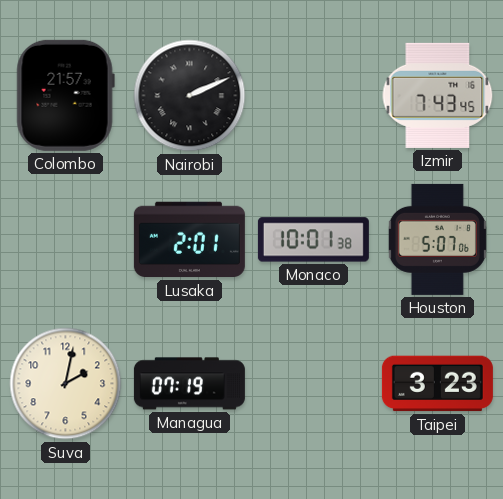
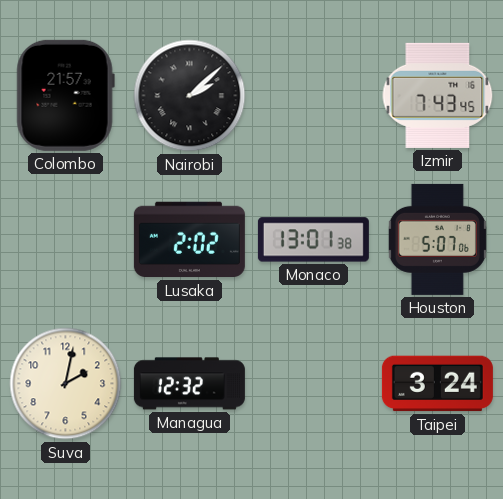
Nairobi: 2:11 -> 2:08 (190, 96)
Lusaka: 2:01 -> 2:02 (189, 240)
Monaco: 10:01 -> 13:01 (313, 240)
Managua: 07:19 -> 12:32 (189, 384)
Taipei: 3:23 -> 3:24 (437, 384)
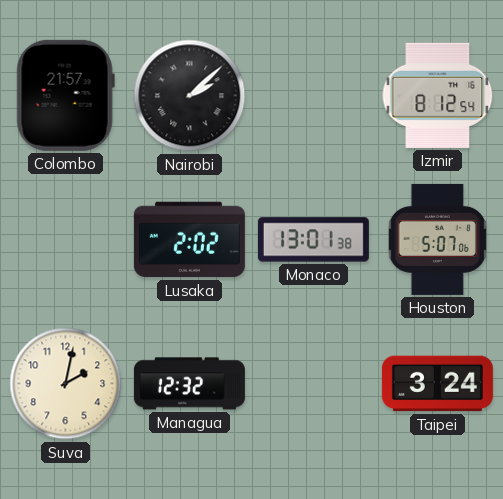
Izmir: 7:43 -> 8:12 (438, 95)
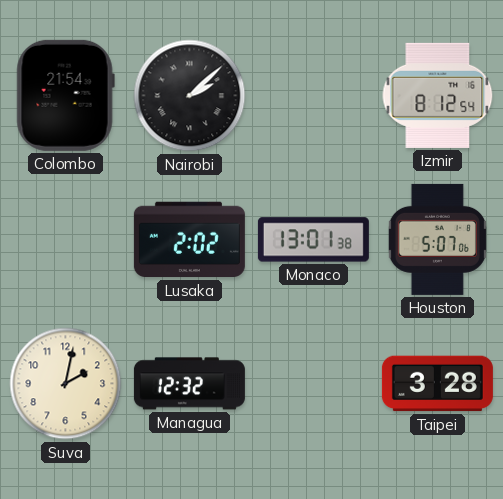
Colombo: 21:57 -> 21:54 (65, 95)
Taipei: 3:24 -> 3:28 (437, 384)
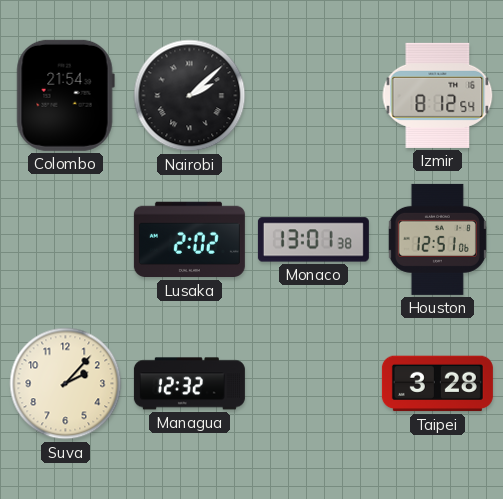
Houston: 5:07 -> 12:51 (437, 239)
Suva: 2:02 -> 2:07 (66, 384)
